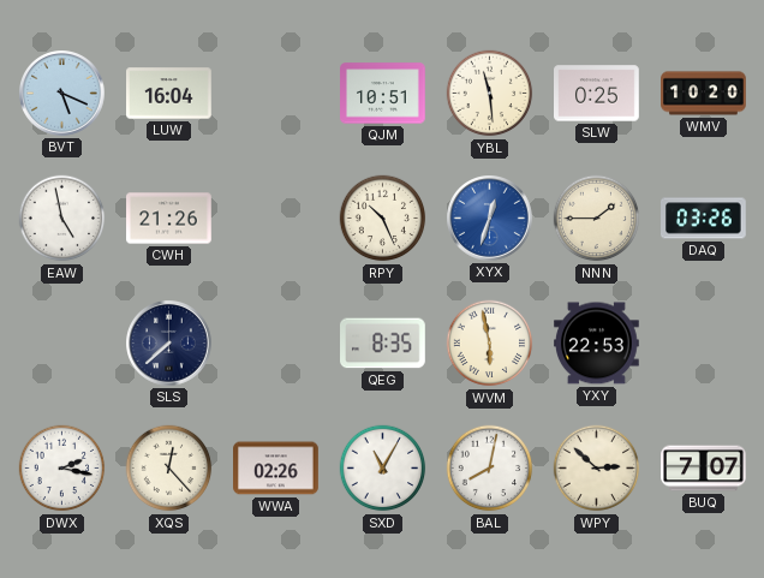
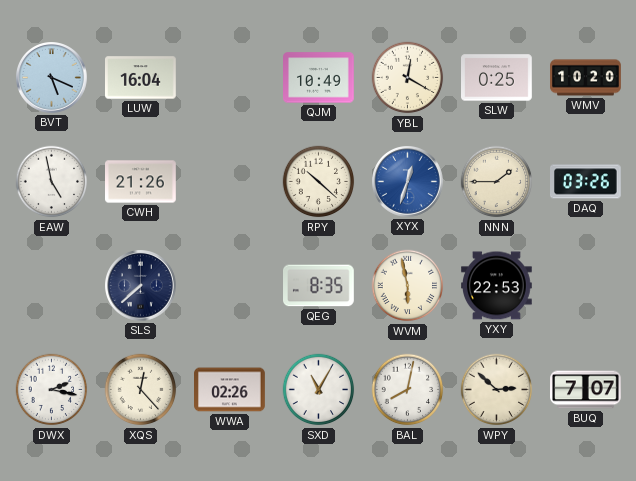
QJM: 10:51 -> 10:49 (319, 78)
YBL: 11:29 -> 12:20 (408, 78)
RPY: 10:26 -> 10:22 (319, 182)
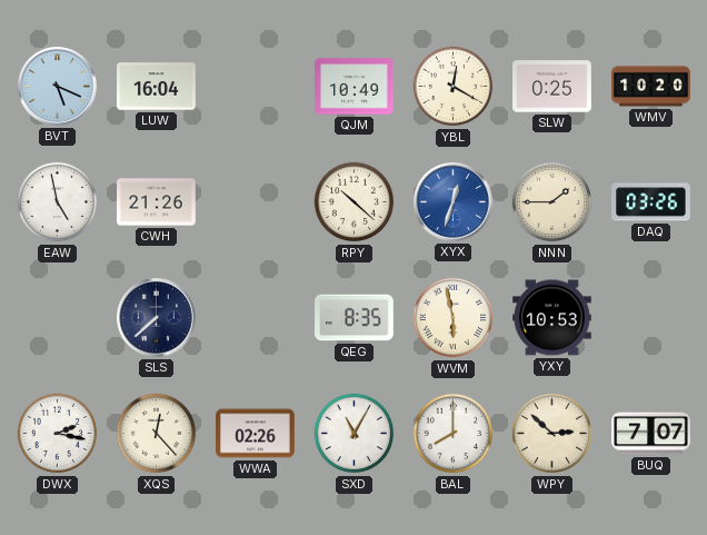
YXY: 22:53 -> 10:53 (552, 318)
BAL: 8:02 -> 8:00 (454, 434)
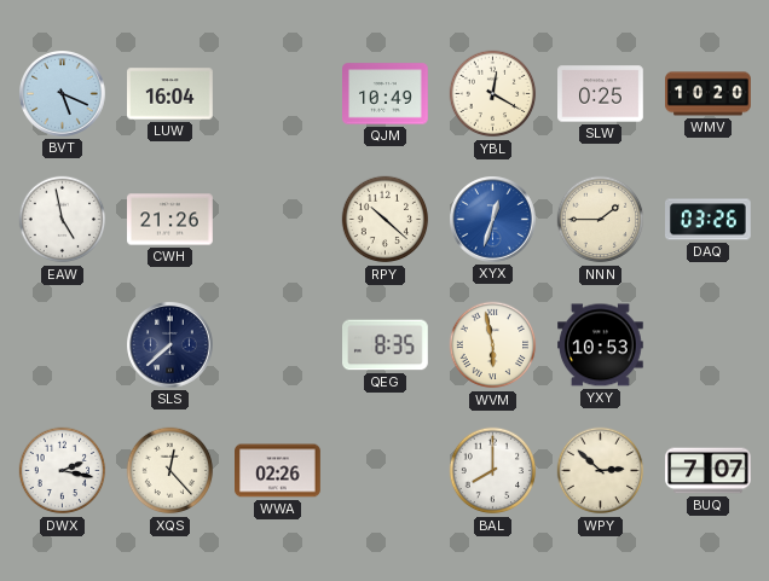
SXD: 11:05 -> none (355, 434)
